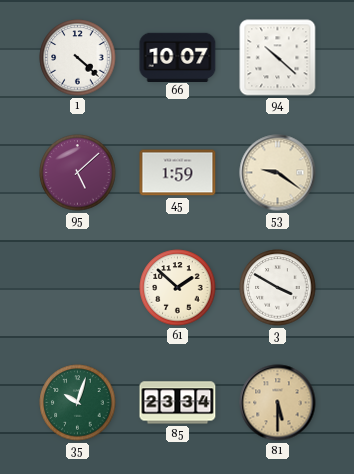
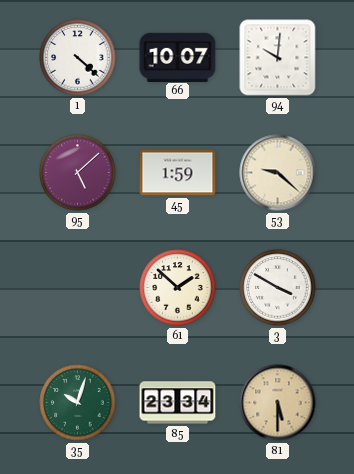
94: 10:22 -> 10:01 (278, 58)
53: 9:21 -> 9:22 (278, 173)
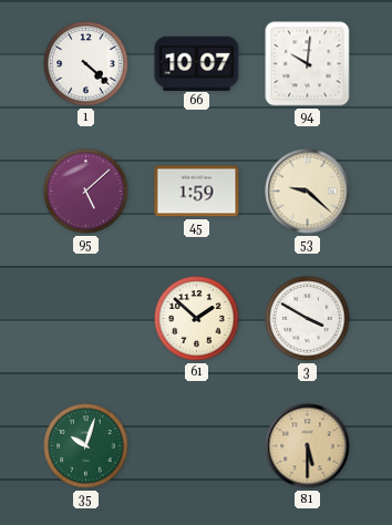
85: 23:34 -> none (178, 403)
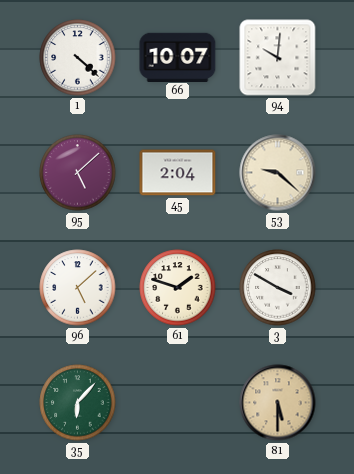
45: 1:59 -> 2:04 (178, 173)
96: none -> 5:08 (78, 288)
61: 1:52 -> 1:48 (178, 288)
35: 10:03 -> 6:07 (78, 403)
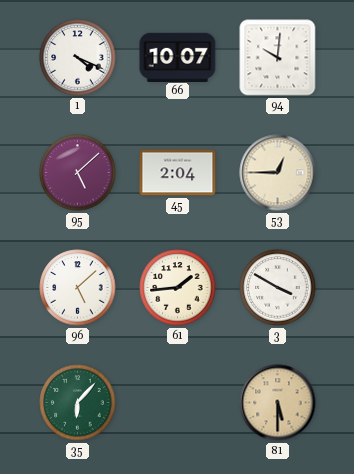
1: 4:22 -> 4:19 (78, 58)
53: 9:22 -> 12:45 (278, 173)
61: 1:48 -> 1:44 (178, 288)
